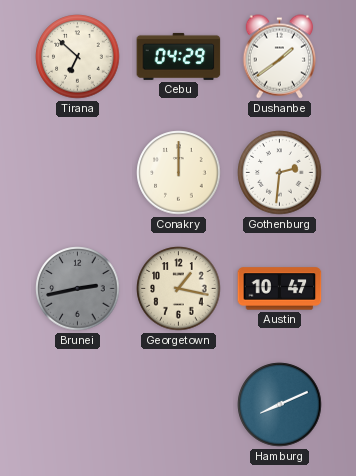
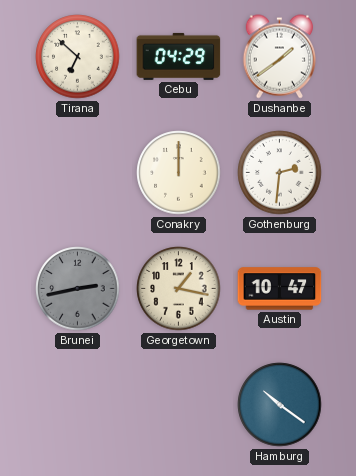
Hamburg: 8:11 -> 10:21 (280, 405)
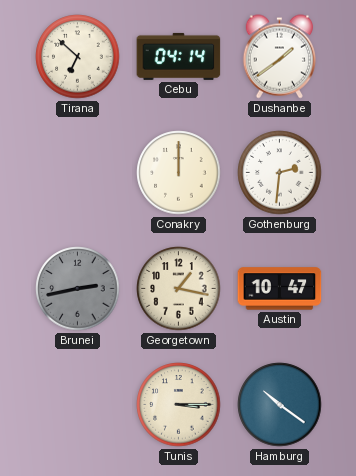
Cebu: 04:29 -> 04:14 (179, 56)
Tunis: none -> 3:15 (179, 405)
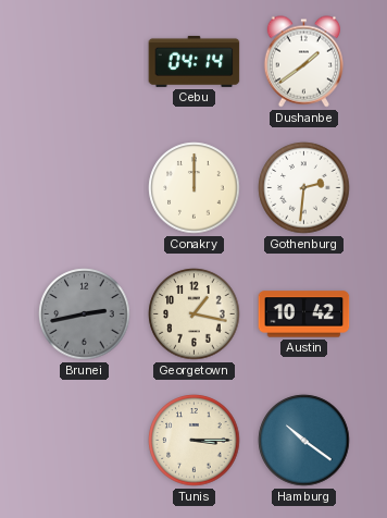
Tirana: 6:52 -> none (78, 57)
Austin: 10:47 -> 10:42 (304, 314)
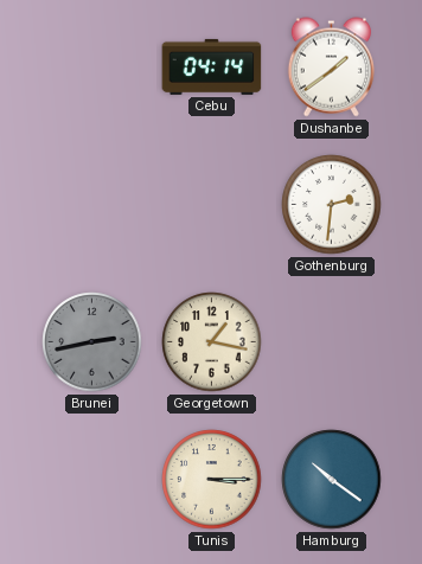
Conakry: 12:00 -> none (195, 188)
Austin: 10:42 -> none (304, 314)
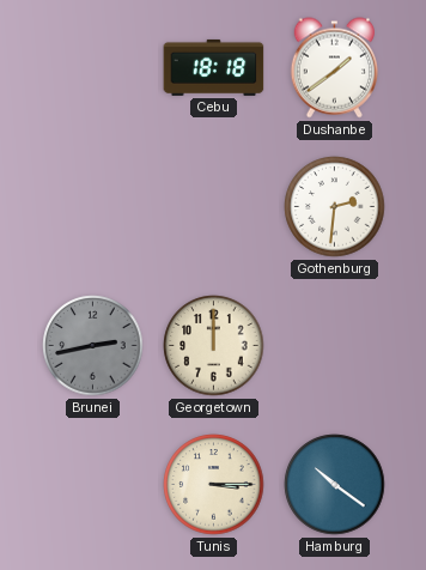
Cebu: 04:14 -> 18:18 (214, 67)
Georgetown: 1:17 -> 12:00 (214, 346)
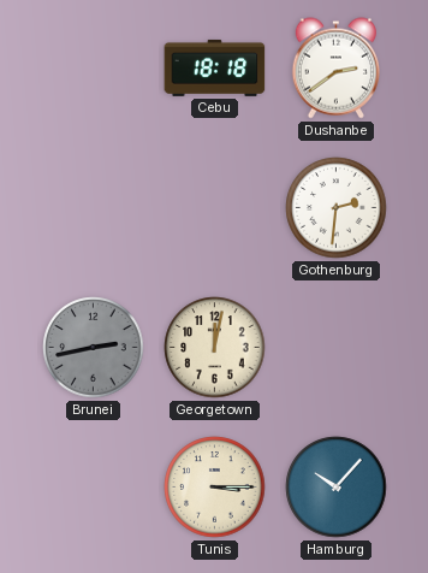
Dushanbe: 1:39 -> 2:39 (335, 69)
Georgetown: 12:00 -> 12:02 (215, 348)
Hamburg: 10:21 -> 10:07 (337, 488)
